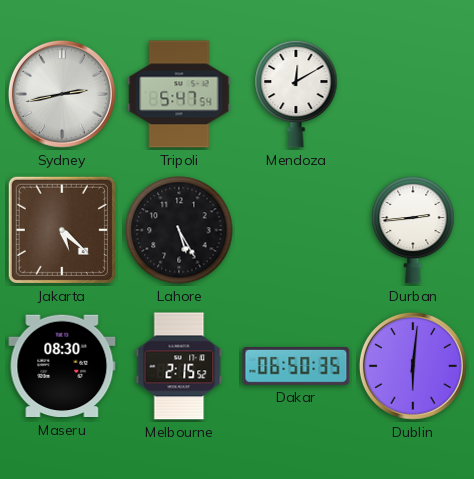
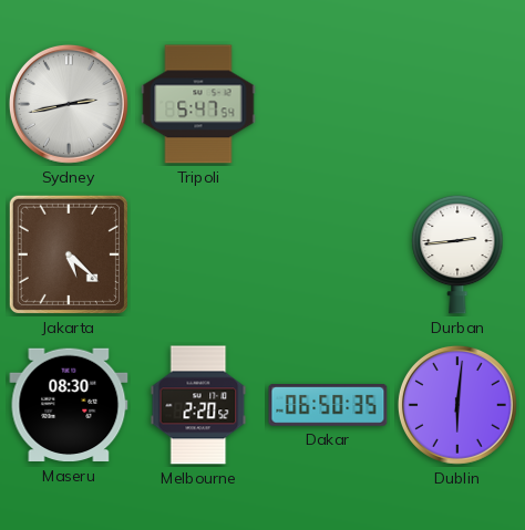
Mendoza: 12:10 -> none (296, 94)
Lahore: 5:25 -> none (179, 230)
Melbourne: 2:15 -> 2:20 (198, 405)
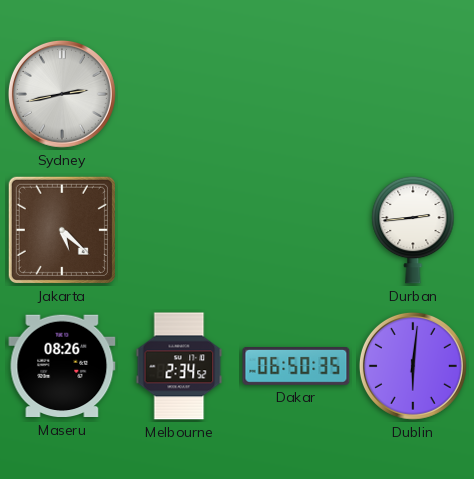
Tripoli: 5:47 -> none (198, 104)
Maseru: 08:30 -> 08:26 (62, 366)
Melbourne: 2:20 -> 2:34 (179, 366)
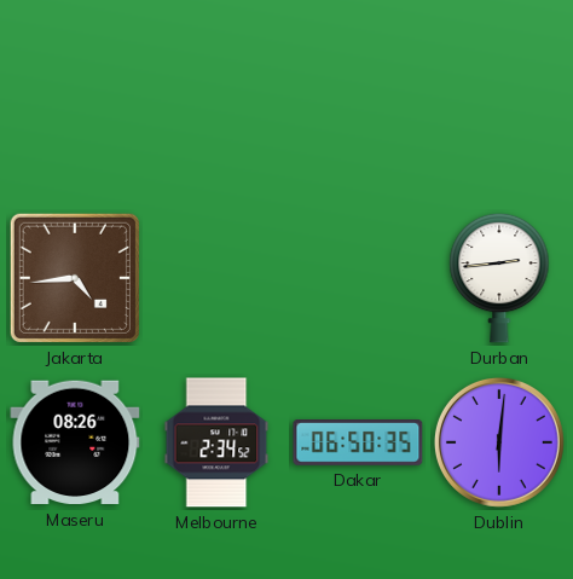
Sydney: 2:43 -> none (62, 94)
Jakarta: 5:22 -> 4:44 (75, 278)
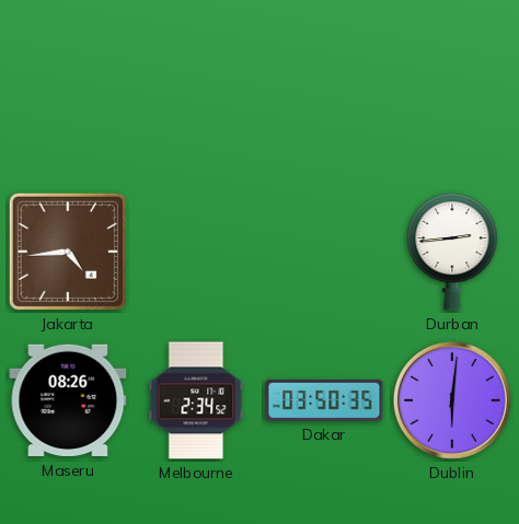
Dakar: 06:50 -> 03:50 (324, 401)
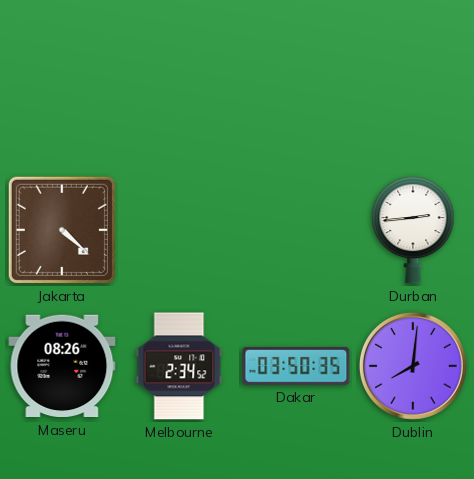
Jakarta: 4:44 -> 4:22 (62, 230)
Dublin: 6:01 -> 8:01 (413, 366)
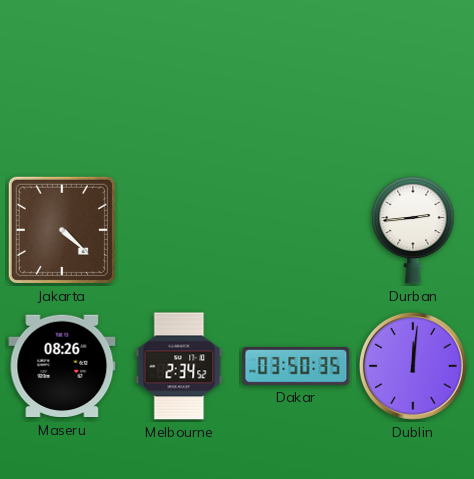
Dublin: 8:01 -> 12:01 (413, 366)
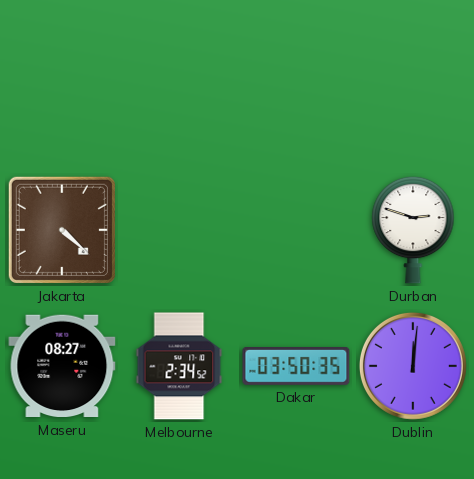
Durban: 2:44 -> 2:48 (413, 230)
Maseru: 08:26 -> 08:27 (62, 366)
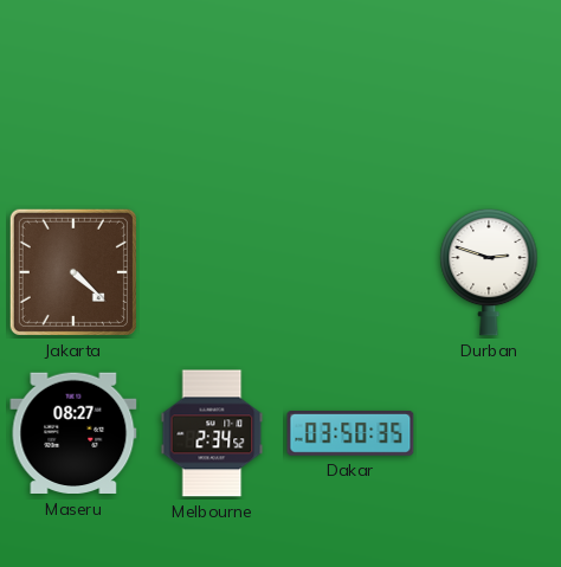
Dublin: 12:01 -> none (413, 366)
